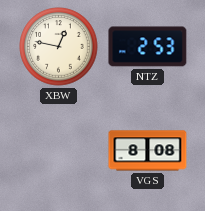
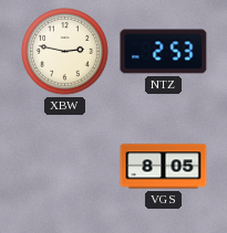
XBW: 12:47 -> 2:47 (65, 52)
VGS: 8:08 -> 8:05 (164, 167)
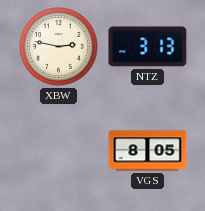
NTZ: 2:53 -> 3:13 (148, 47)
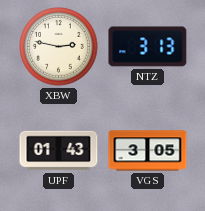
UPF: none -> 01:43 (59, 151)
VGS: 8:05 -> 3:05 (148, 151)
